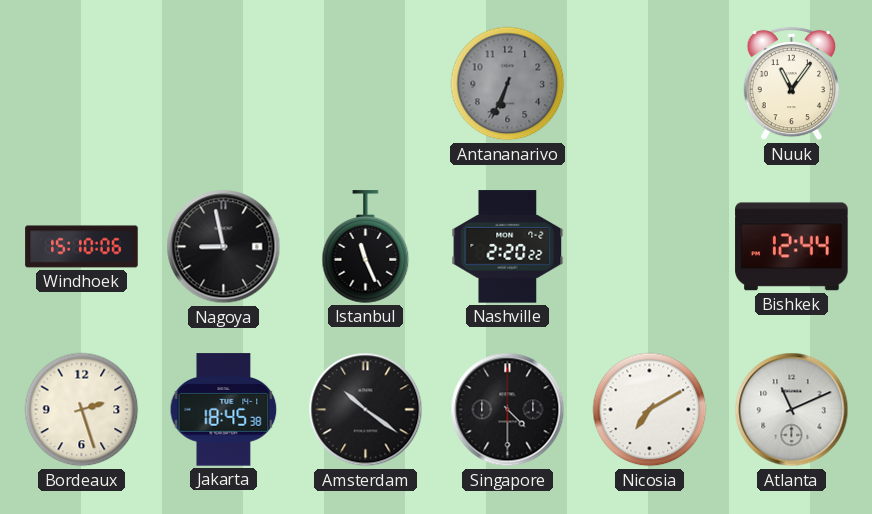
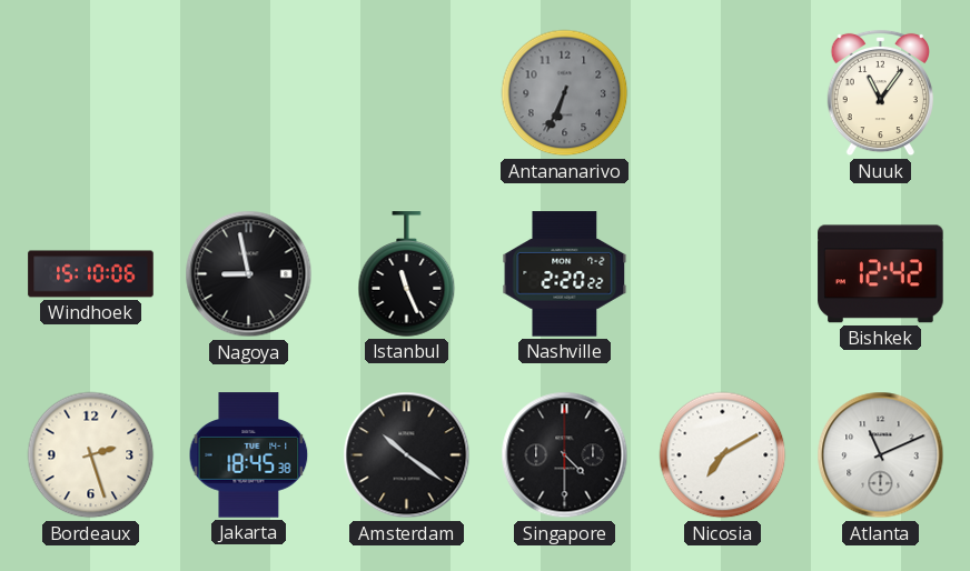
Bishkek: 12:44 -> 12:42 (881, 274)
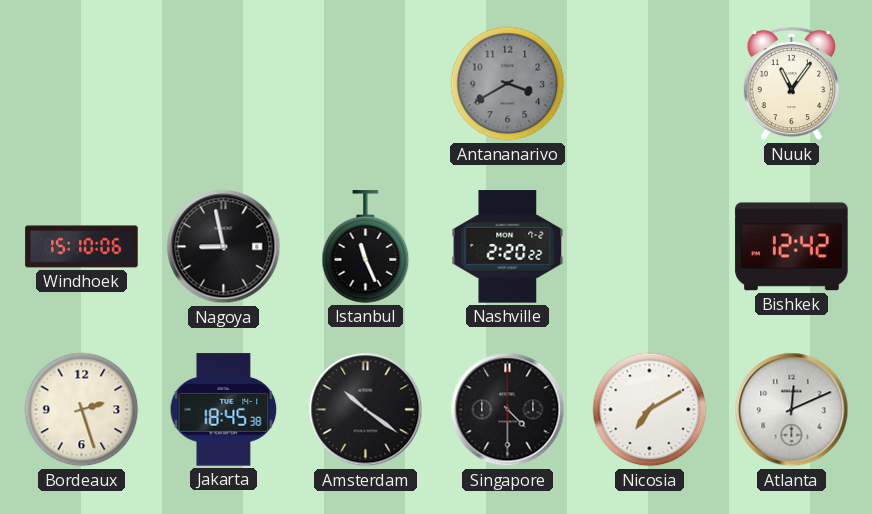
Antananarivo: 6:34 -> 3:40 (508, 84)
Atlanta: 11:11 -> 12:11 (792, 410)
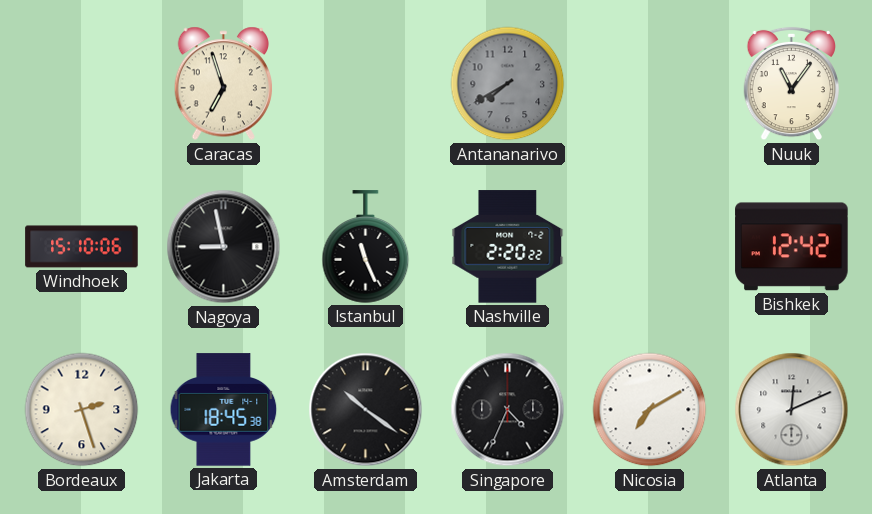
Caracas: none -> 6:57 (223, 84)
Antananarivo: 3:40 -> 7:40 (508, 84)
Singapore: 4:30 -> 4:34 (508, 410)
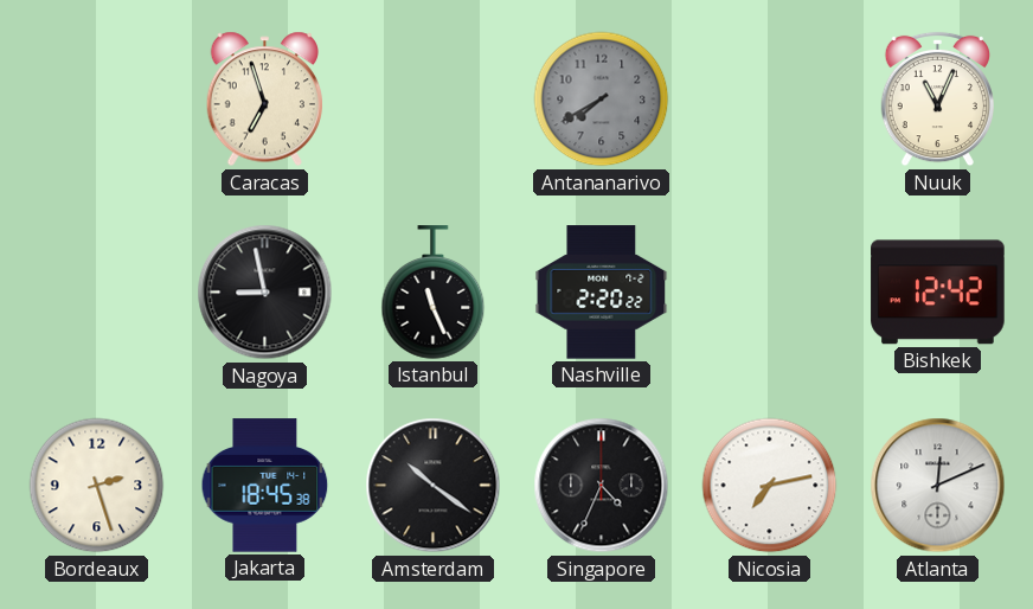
Nuuk: 11:06 -> 11:04 (937, 100)
Windhoek: 15:10 -> none (82, 247)
Nicosia: 7:10 -> 7:13 (770, 486)
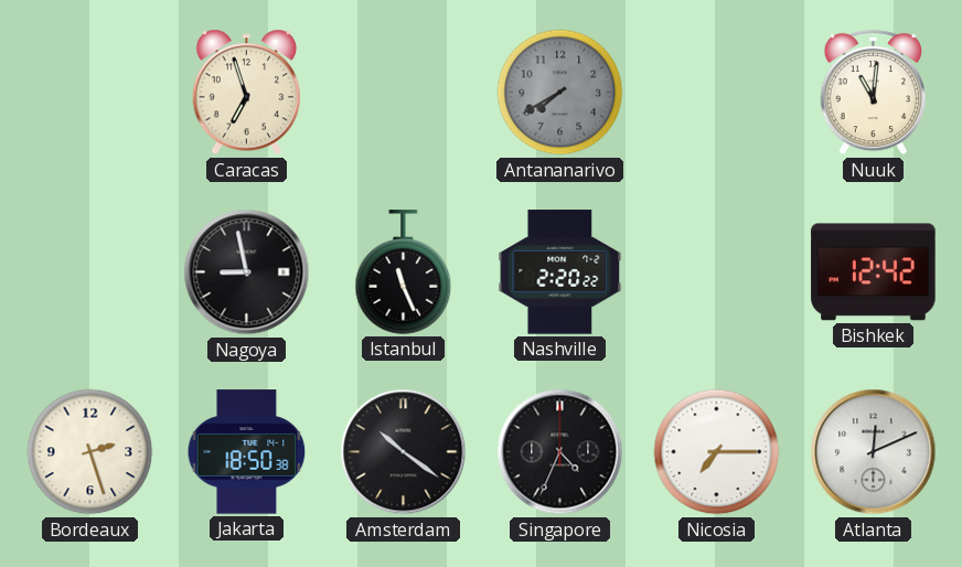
Nuuk: 11:04 -> 11:01 (873, 93)
Jakarta: 18:45 -> 18:50 (247, 452)
Nicosia: 7:13 -> 7:15 (717, 452)
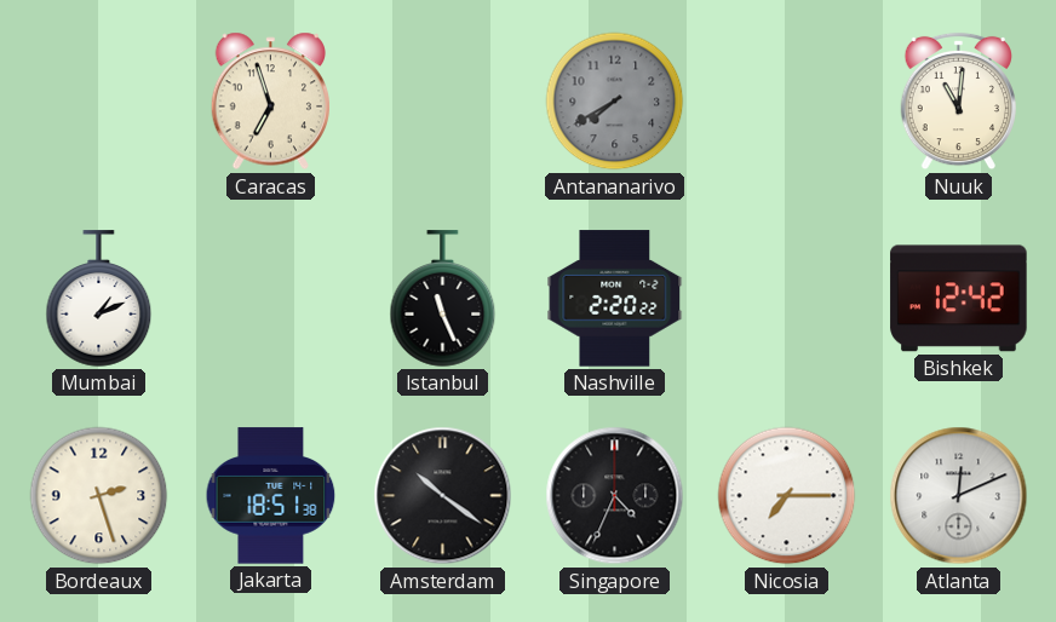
Mumbai: none -> 1:11 (99, 299)
Nagoya: 8:58 -> none (247, 272)
Jakarta: 18:50 -> 18:51 (271, 496)
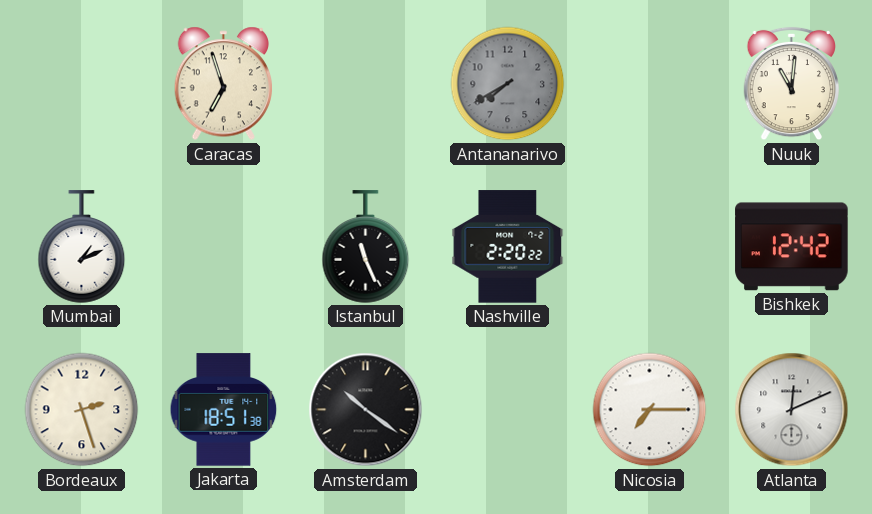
Singapore: 4:34 -> none (615, 496)
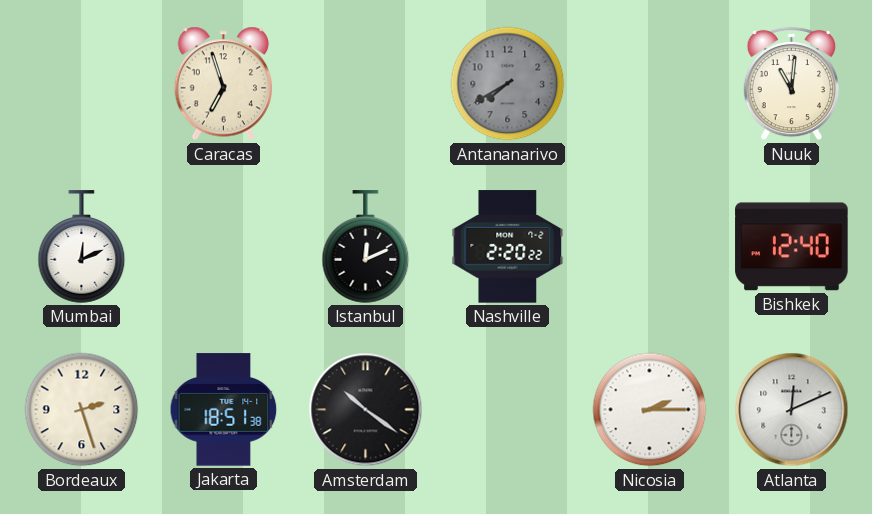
Mumbai: 1:11 -> 12:11 (82, 247)
Istanbul: 11:26 -> 12:11 (366, 247)
Bishkek: 12:42 -> 12:40 (792, 247)
Nicosia: 7:15 -> 2:15 (650, 410)
